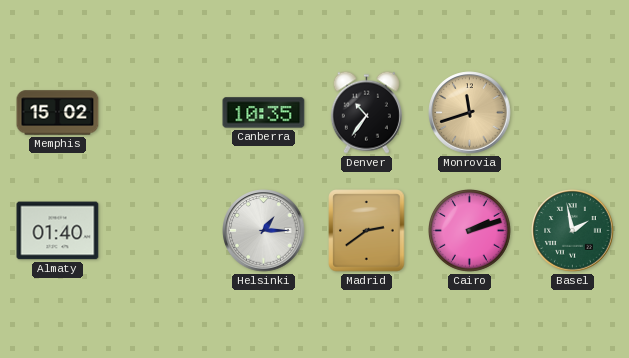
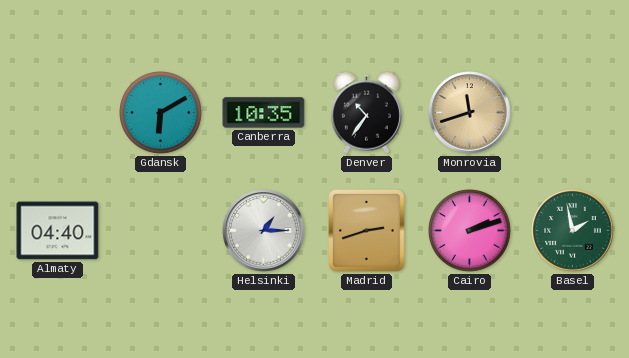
Memphis: 15:02 -> none (58, 113)
Gdansk: none -> 6:10 (161, 113)
Almaty: 01:40 -> 04:40 (58, 231)
Madrid: 2:39 -> 2:42 (367, 231)
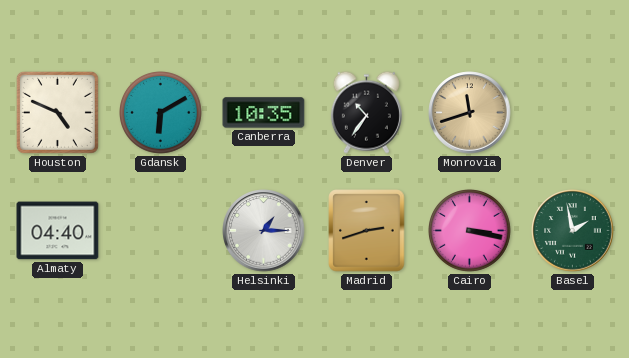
Houston: none -> 4:49 (57, 112)
Cairo: 2:12 -> 3:17 (470, 231)
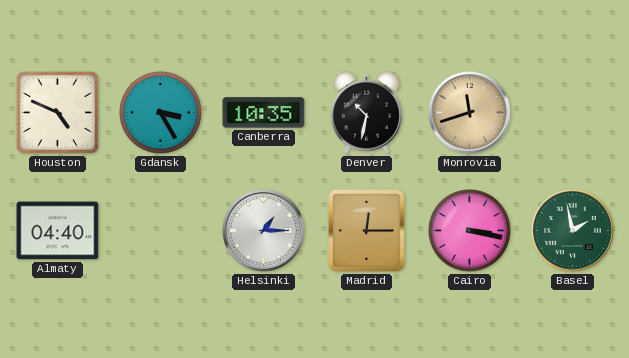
Gdansk: 6:10 -> 3:25 (161, 113)
Denver: 10:36 -> 10:32 (366, 112)
Madrid: 2:42 -> 12:15 (367, 231)
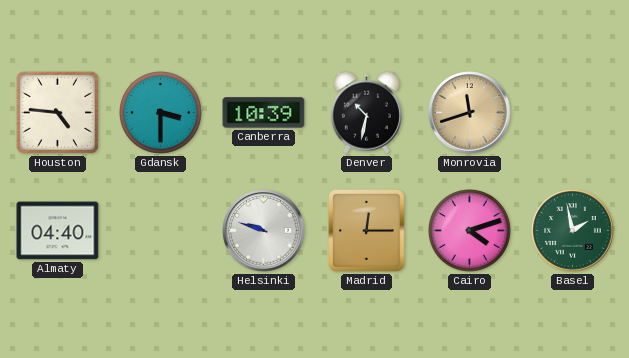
Houston: 4:49 -> 4:46 (57, 112)
Gdansk: 3:25 -> 3:30 (161, 113)
Canberra: 10:35 -> 10:39 (264, 113)
Helsinki: 1:15 -> 9:48 (264, 231)
Cairo: 3:17 -> 4:12 (470, 231)
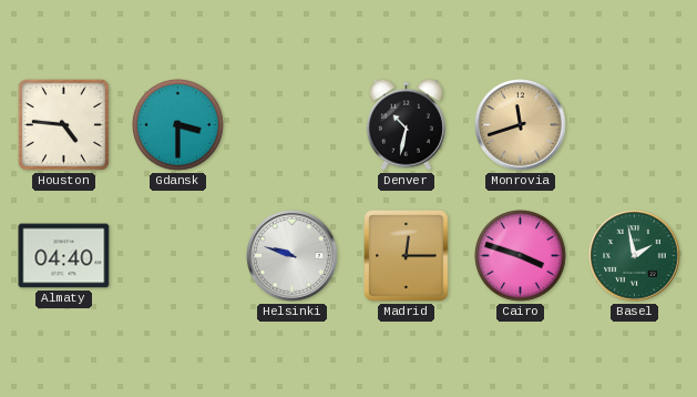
Canberra: 10:39 -> none (264, 113)
Cairo: 4:12 -> 3:48 (521, 256)
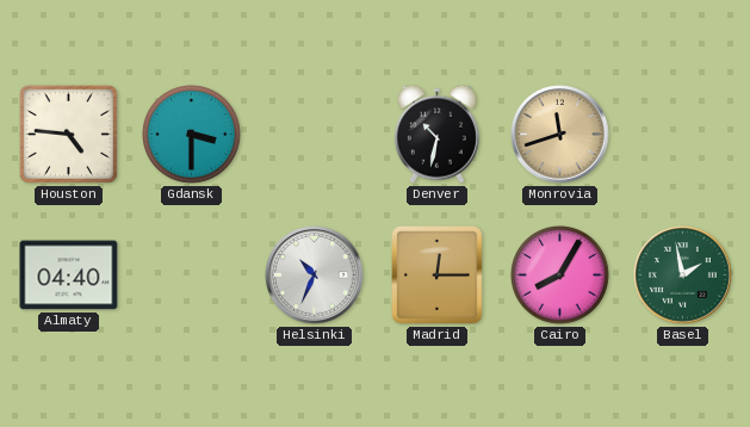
Helsinki: 9:48 -> 10:34 (315, 276)
Cairo: 3:48 -> 8:05 (560, 276)
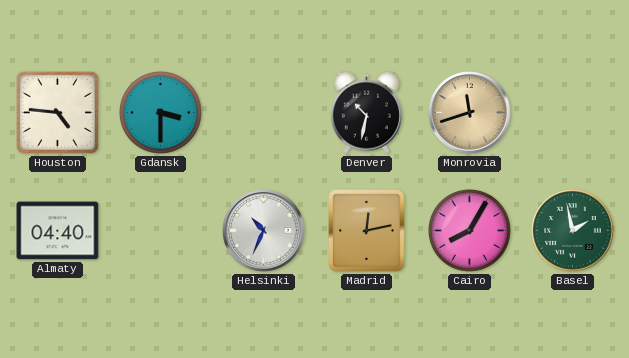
Madrid: 12:15 -> 12:13 (367, 231)
